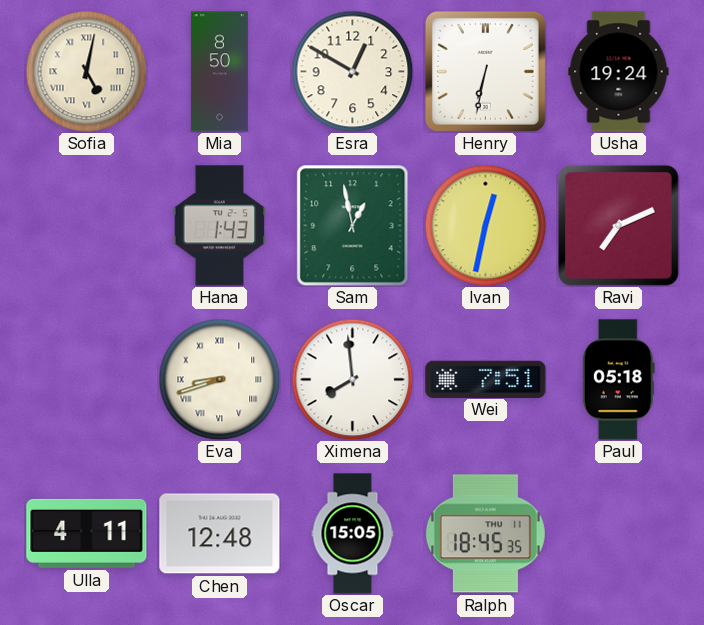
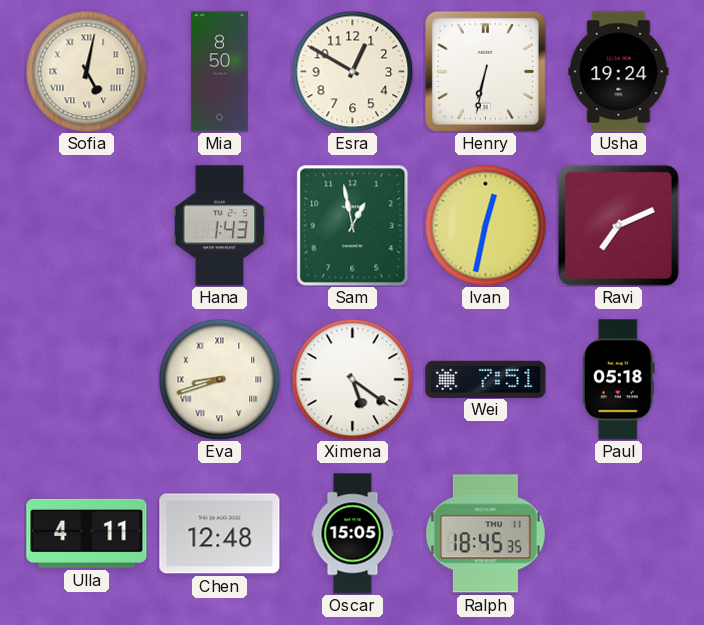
Ximena: 7:59 -> 5:21 (352, 379)
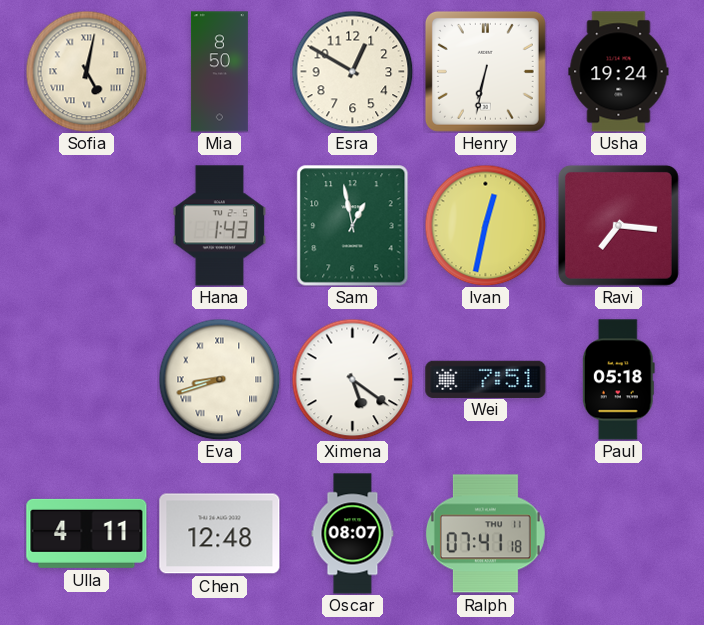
Ravi: 7:11 -> 7:16 (618, 225)
Oscar: 15:05 -> 08:07 (353, 534)
Ralph: 18:45 -> 07:41 (485, 534)
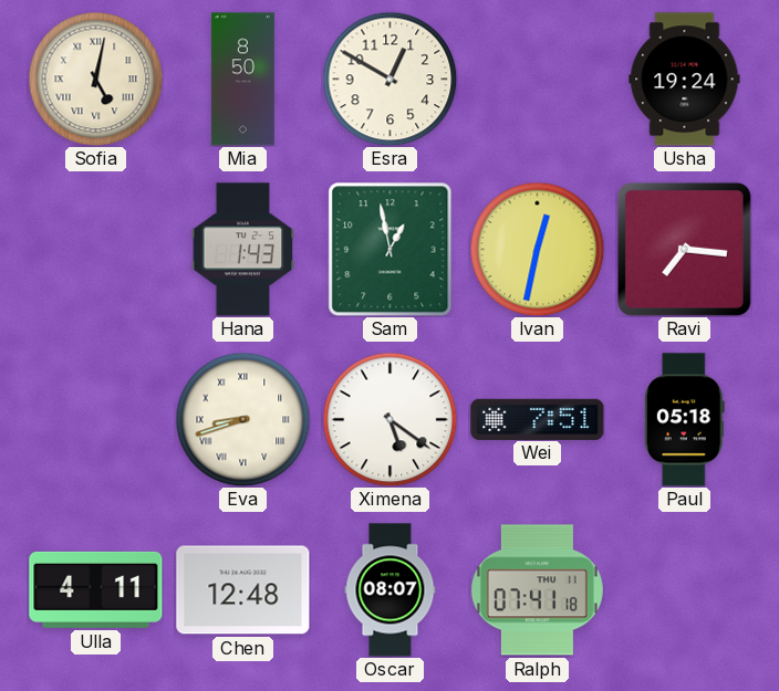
Henry: 6:32 -> none (485, 71)
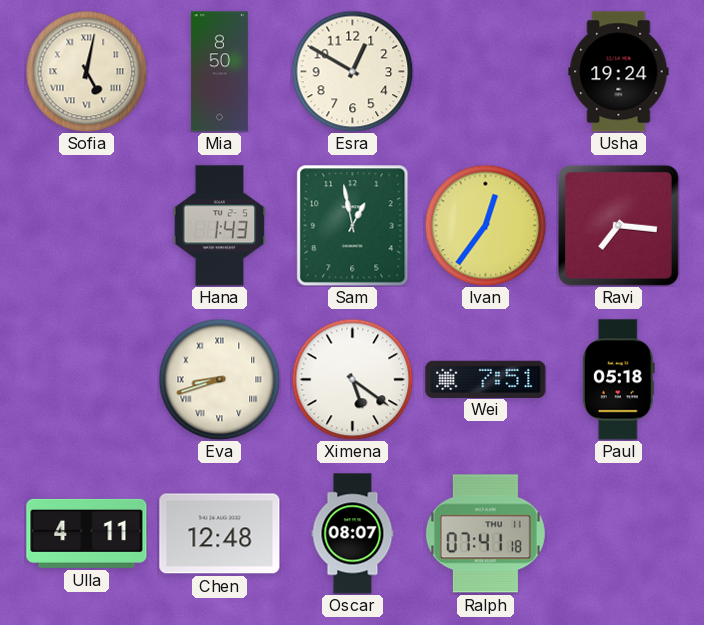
Ivan: 12:32 -> 12:36 (485, 225)
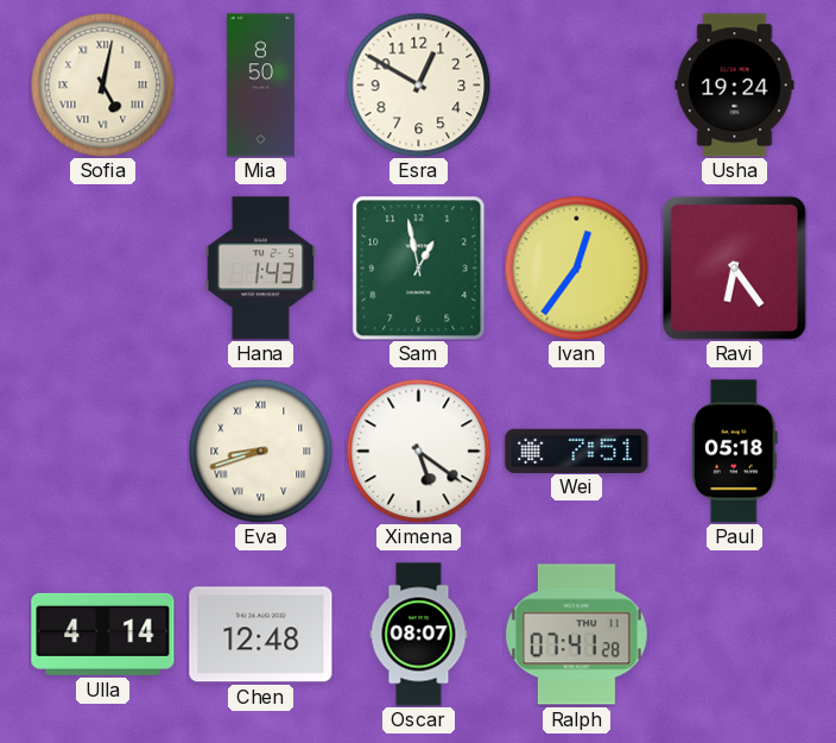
Ravi: 7:16 -> 6:24 (734, 267)
Ulla: 4:11 -> 4:14 (103, 634)
Ralph: 07:41:18 -> 07:41:28 (576, 635)
